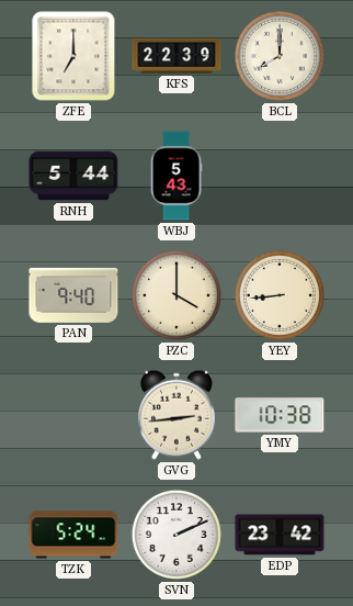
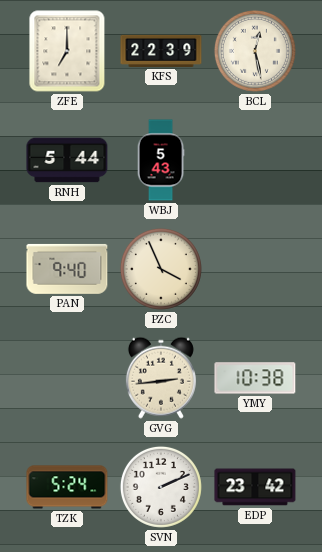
BCL: 8:00 -> 12:28 (255, 51)
PZC: 4:00 -> 3:56 (161, 269)
YEY: 8:44 -> none (280, 295)
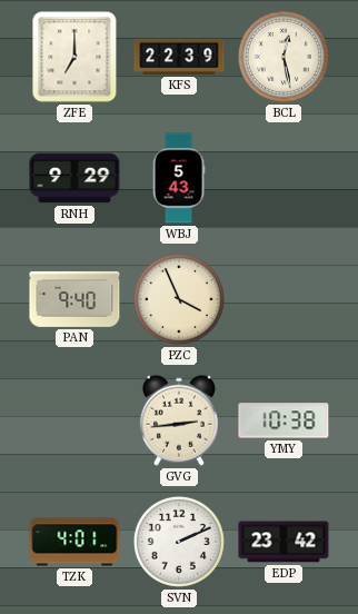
RNH: 5:44 -> 9:29 (74, 178)
TZK: 5:24 -> 4:01 (74, 542)
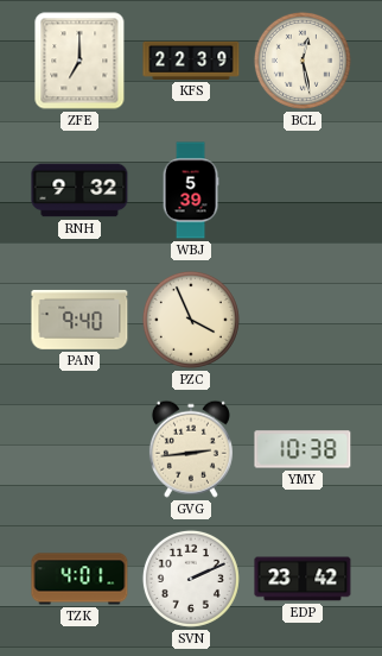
RNH: 9:29 -> 9:32 (79, 190)
WBJ: 5:43 -> 5:39 (191, 190)
